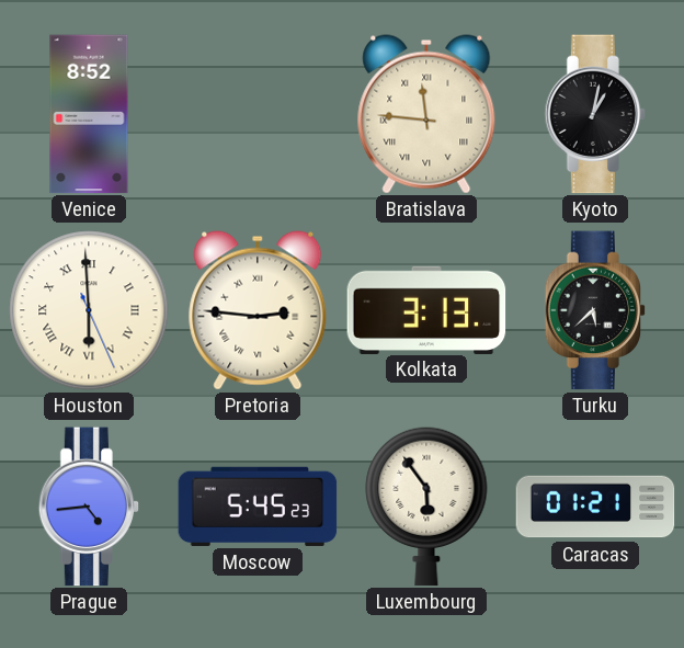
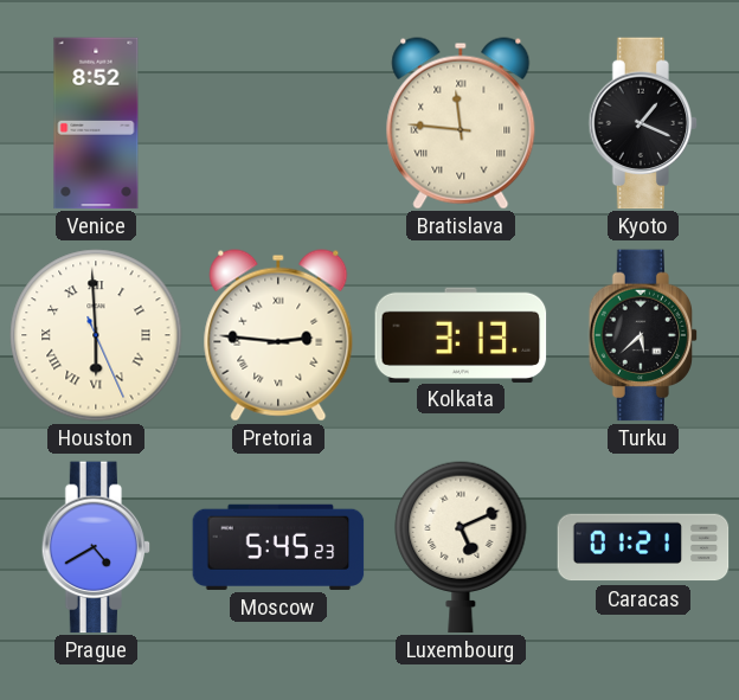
Kyoto: 1:02 -> 1:19 (643, 123)
Prague: 4:44 -> 4:40 (96, 547)
Luxembourg: 5:54 -> 5:11 (461, 547)
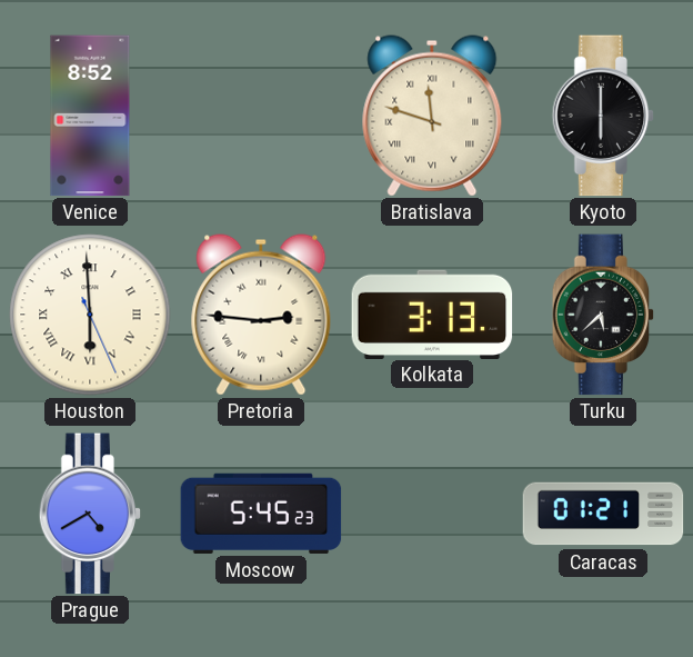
Bratislava: 11:46 -> 11:48 (432, 116)
Kyoto: 1:19 -> 6:00 (603, 116)
Luxembourg: 5:11 -> none (461, 547)
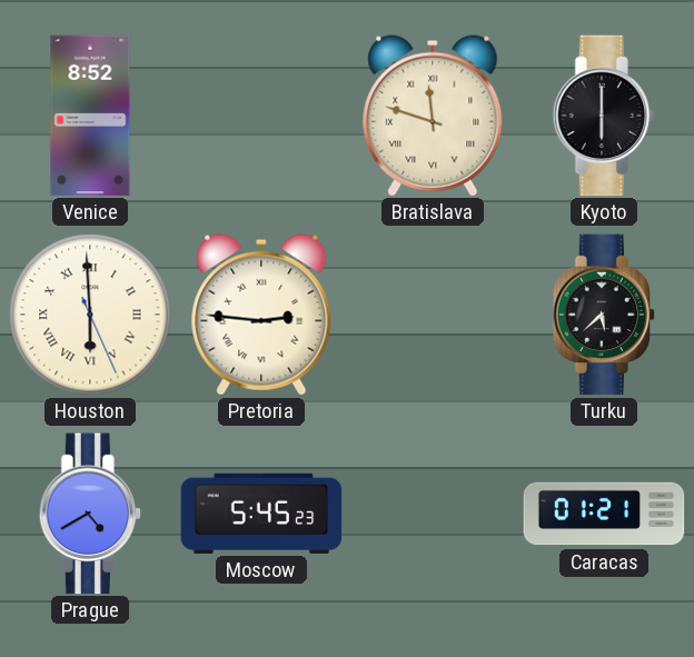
Kolkata: 3:13 -> none (432, 313)
